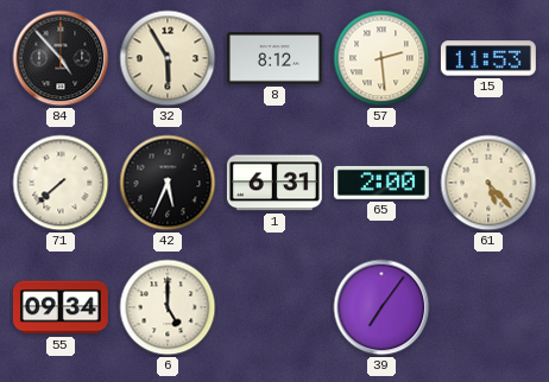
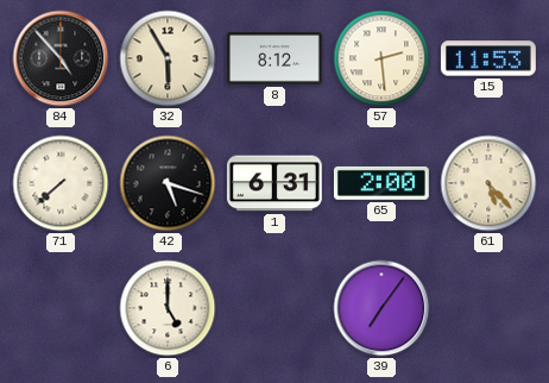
42: 5:34 -> 5:18 (168, 183)
55: 09:34 -> none (61, 307)
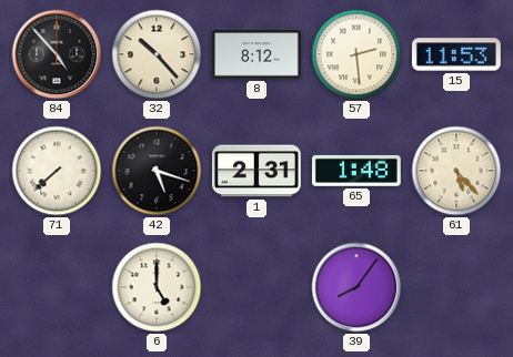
32: 5:55 -> 10:23 (157, 54)
1: 6:31 -> 2:31 (256, 171)
65: 2:00 -> 1:48 (356, 171)
39: 7:06 -> 8:06 (356, 287)
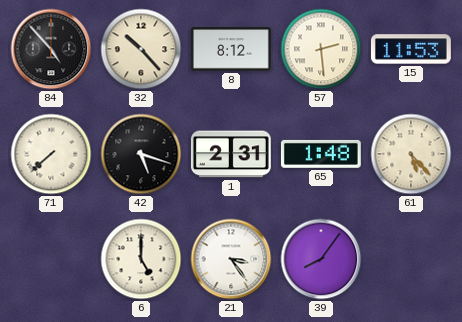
21: none -> 3:24 (231, 259)
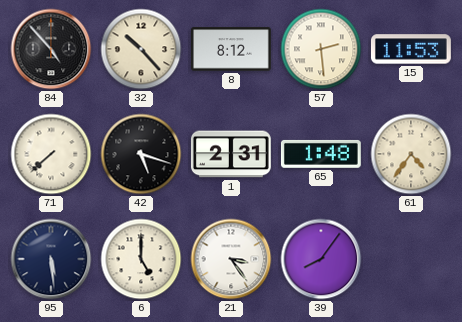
61: 5:23 -> 4:36 (411, 154)
95: none -> 5:29 (51, 259)
